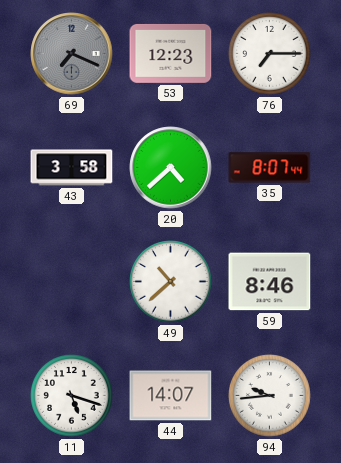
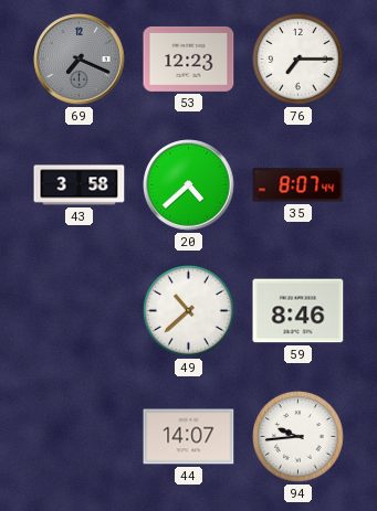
11: 5:18 -> none (72, 396)
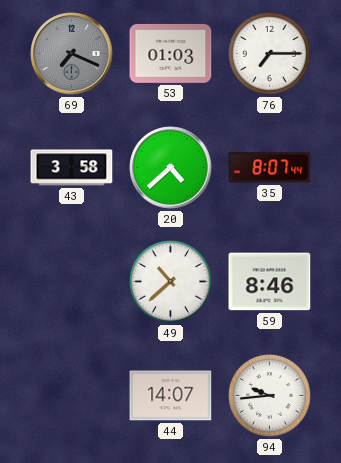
53: 12:23 -> 01:03 (171, 53)
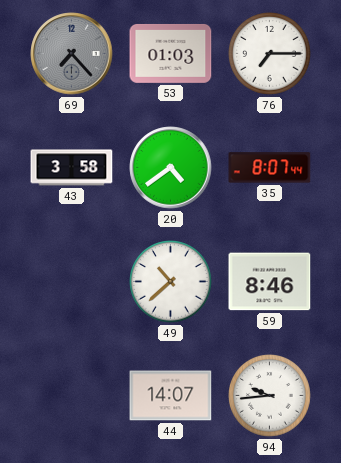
69: 7:19 -> 7:23 (72, 54)
20: 4:38 -> 4:39 (171, 168)
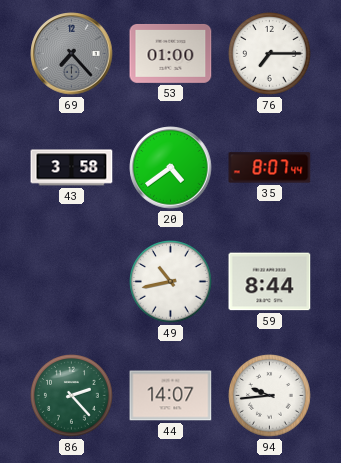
53: 01:03 -> 01:00 (171, 53)
49: 10:38 -> 10:43 (171, 282)
59: 8:46 -> 8:44 (270, 282)
86: none -> 2:23 (72, 396)
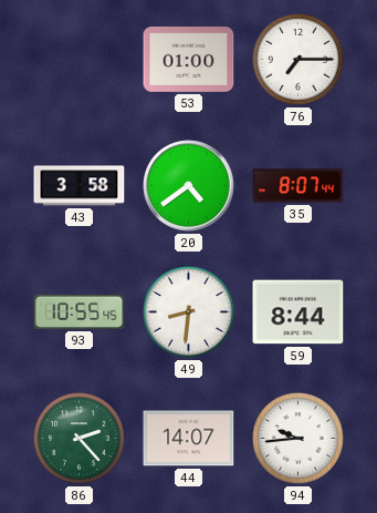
69: 7:23 -> none (72, 54)
93: none -> 10:55 (80, 311)
49: 10:43 -> 8:31 (189, 312)
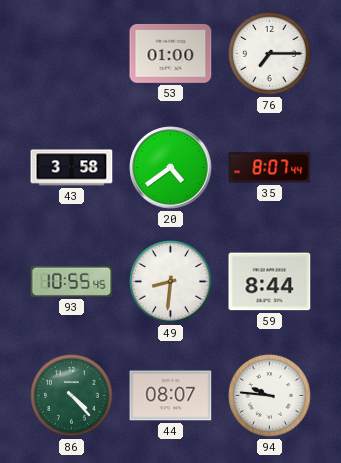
86: 2:23 -> 4:23 (72, 396)
44: 14:07 -> 08:07 (171, 396)
94: 9:44 -> 9:46 (270, 396)
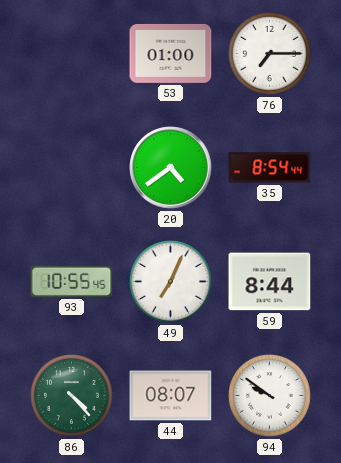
43: 3:58 -> none (72, 168)
35: 8:07 -> 8:54 (270, 168)
49: 8:31 -> 7:04 (171, 282)
94: 9:46 -> 9:51 (270, 396)
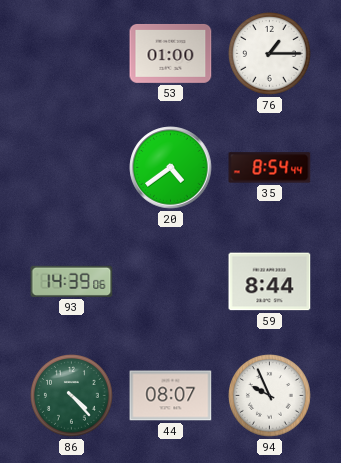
76: 7:15 -> 1:15 (270, 54)
93: 10:55 -> 14:39 (72, 281)
49: 7:04 -> none (171, 282)
94: 9:51 -> 9:56 (270, 396)
